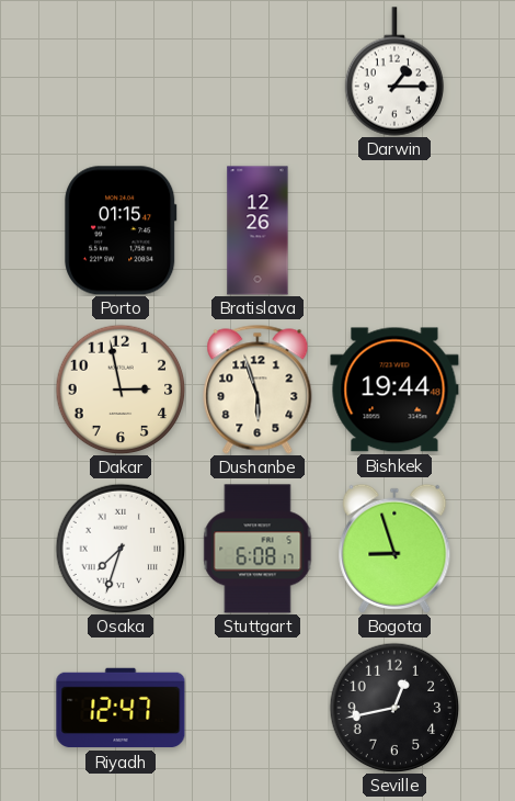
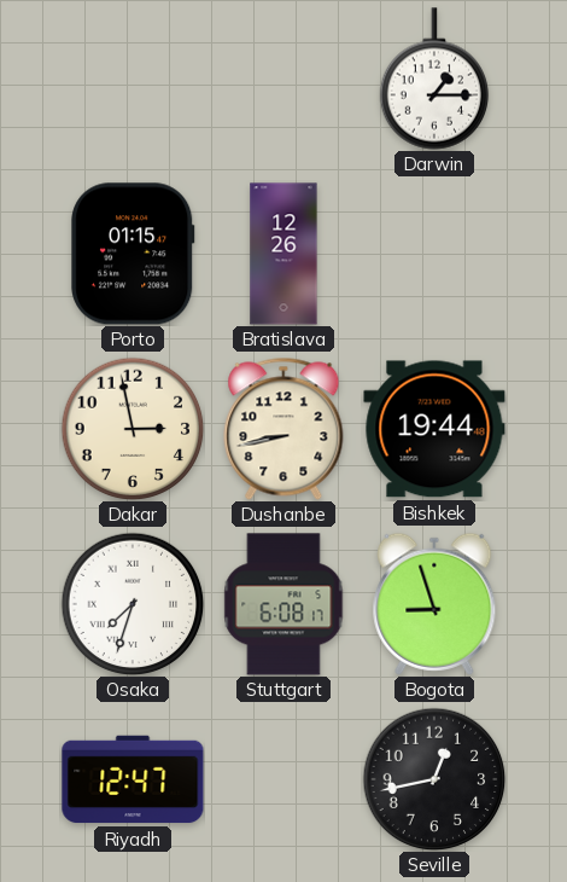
Dushanbe: 5:57 -> 8:43 (283, 429)
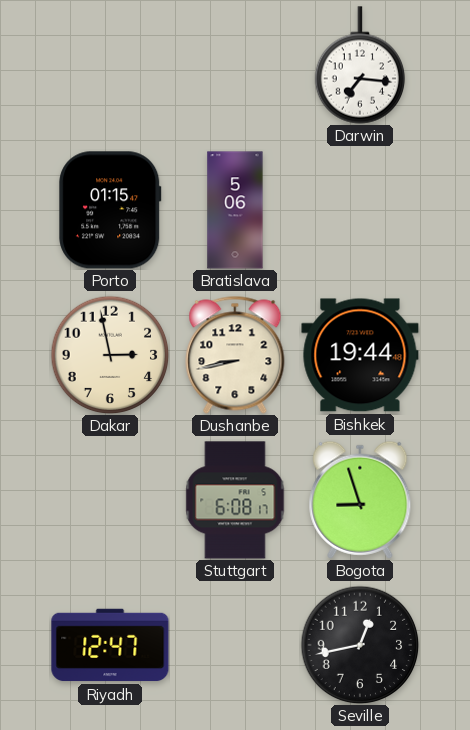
Darwin: 1:15 -> 7:16 (360, 65)
Bratislava: 12:26 -> 5:06 (235, 210)
Osaka: 7:33 -> none (133, 604)
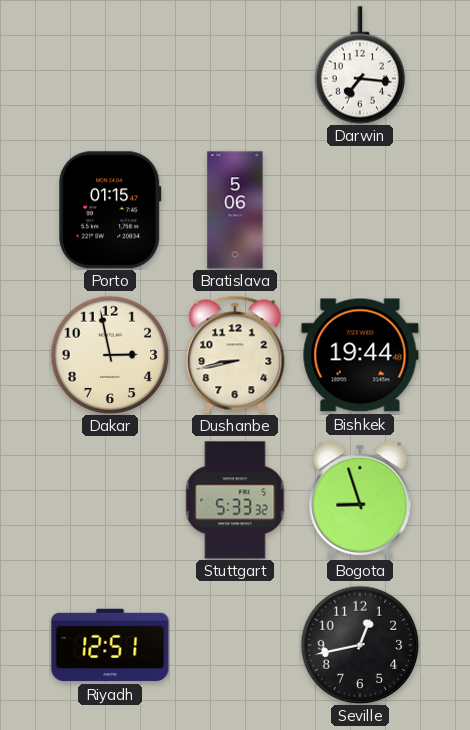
Stuttgart: 6:08 -> 5:33 (235, 500)
Riyadh: 12:47 -> 12:51 (110, 645)
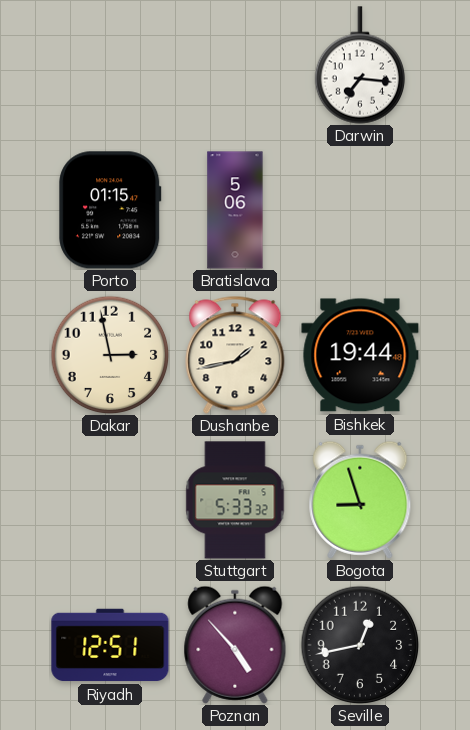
Dushanbe: 8:43 -> 1:43 (235, 355)
Poznan: none -> 4:53 (235, 645)
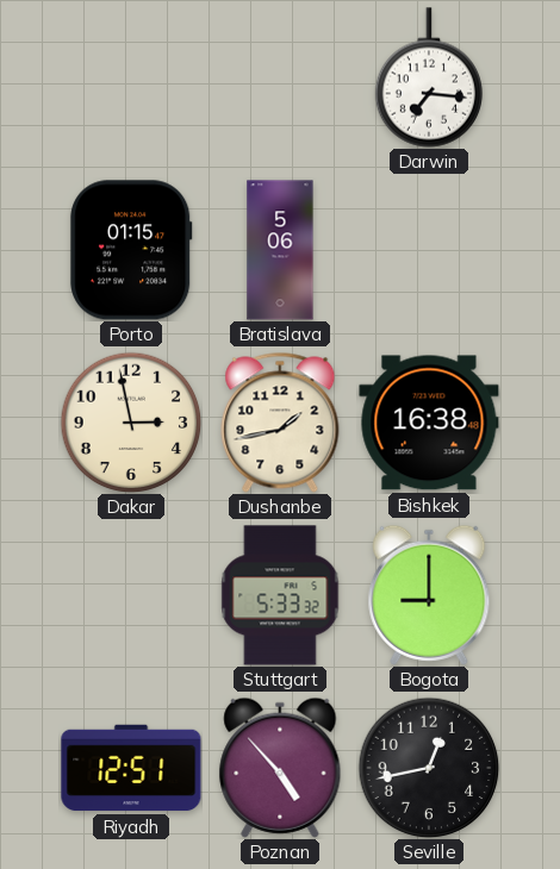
Bishkek: 19:44 -> 16:38 (429, 423)
Bogota: 8:57 -> 9:00 (429, 595)
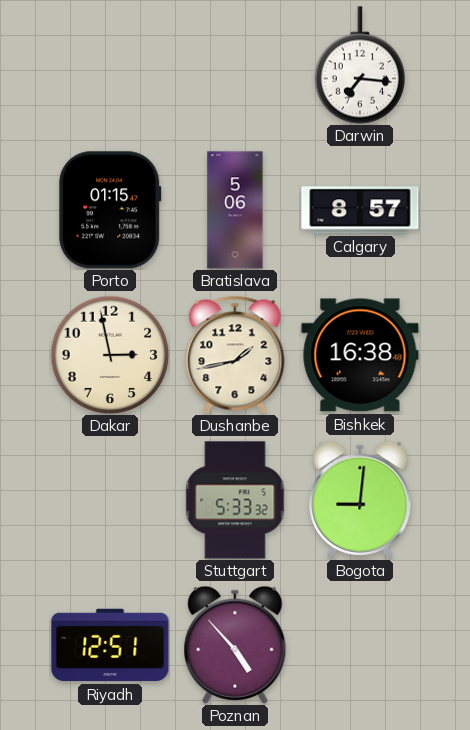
Calgary: none -> 8:57 (360, 210)
Bogota: 9:00 -> 9:01 (360, 500)
Seville: 12:43 -> none (429, 768)
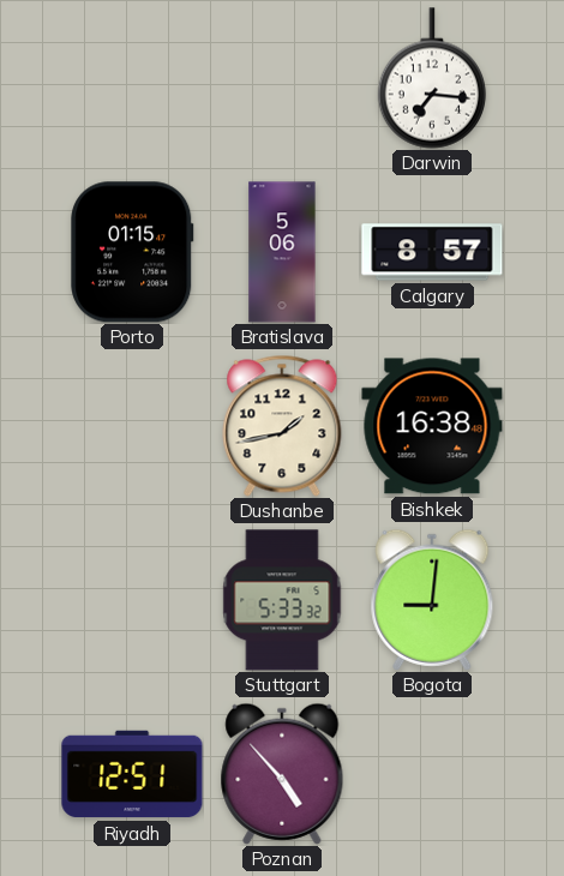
Dakar: 2:58 -> none (110, 355)
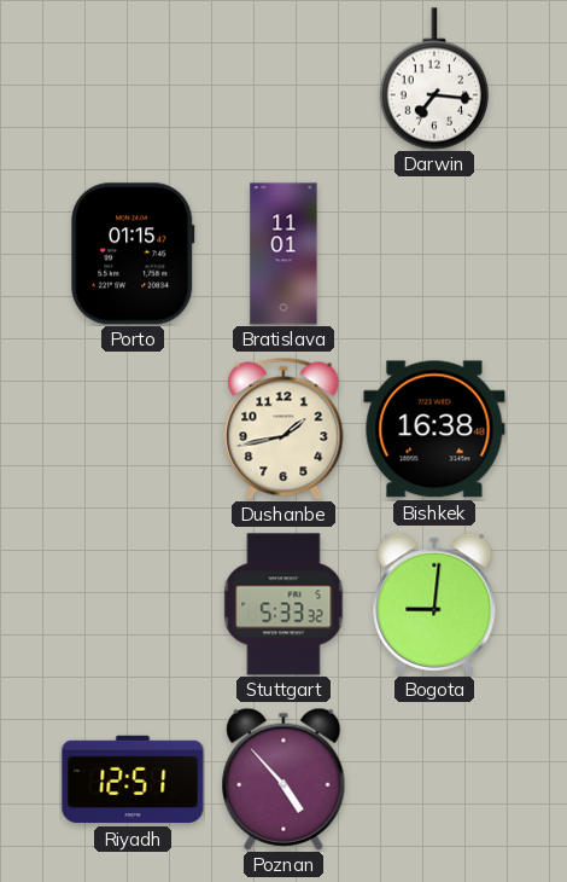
Bratislava: 5:06 -> 11:01 (283, 254)
Calgary: 8:57 -> none (432, 252)
